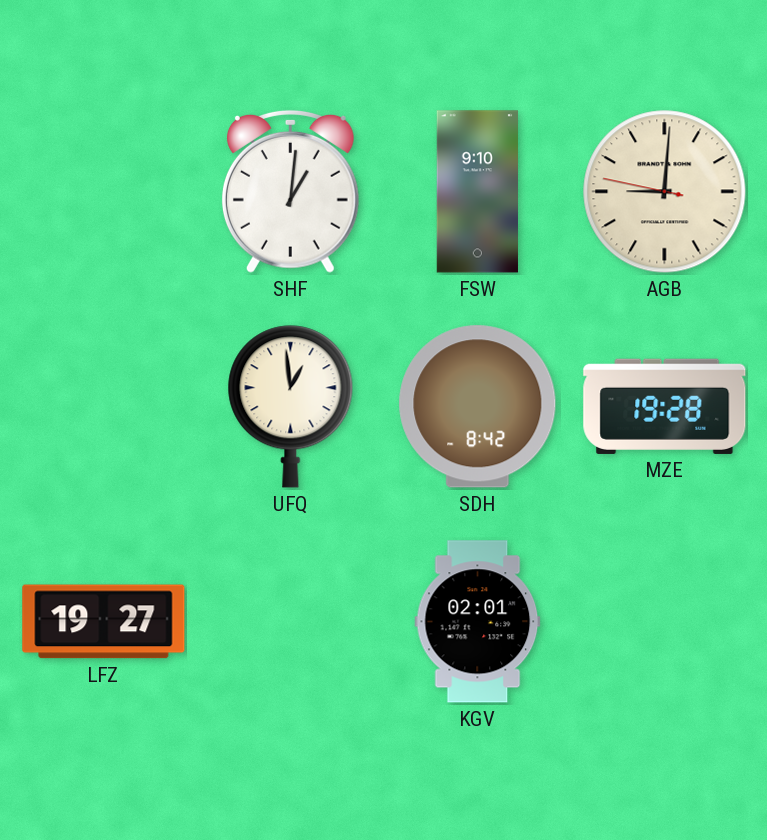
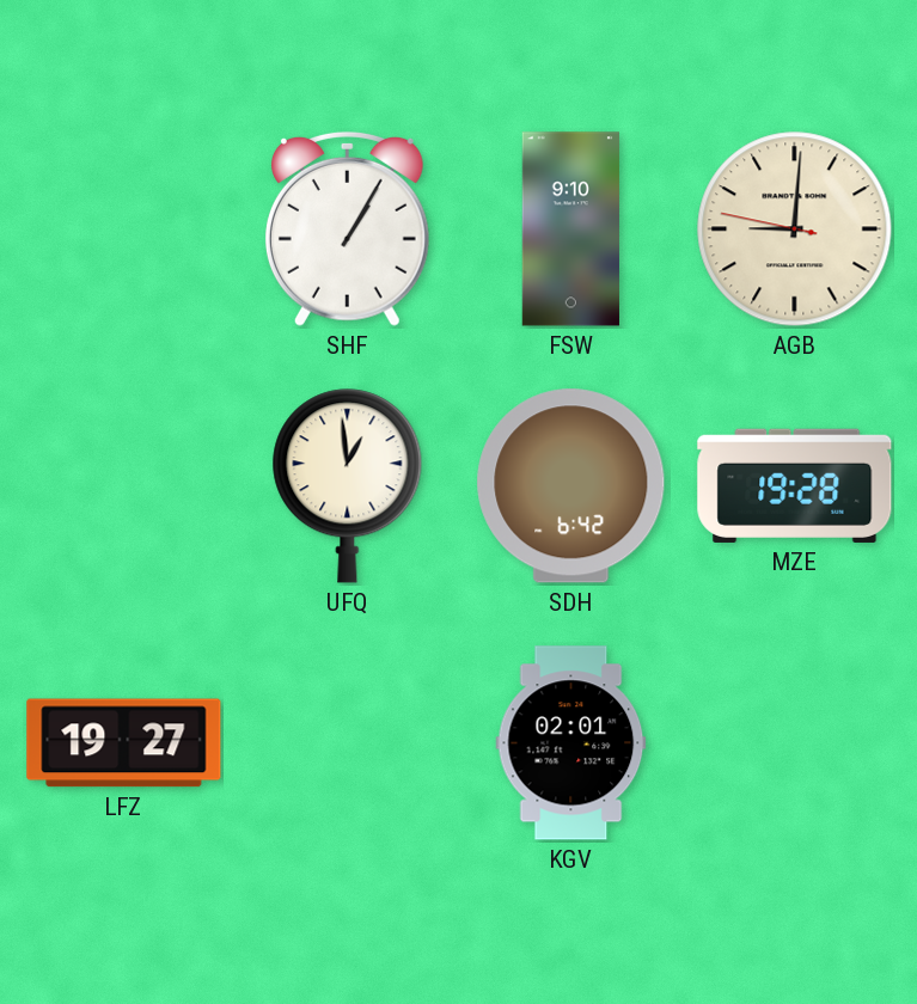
SHF: 1:01 -> 1:05 (347, 228)
SDH: 8:42 -> 6:42 (571, 486)
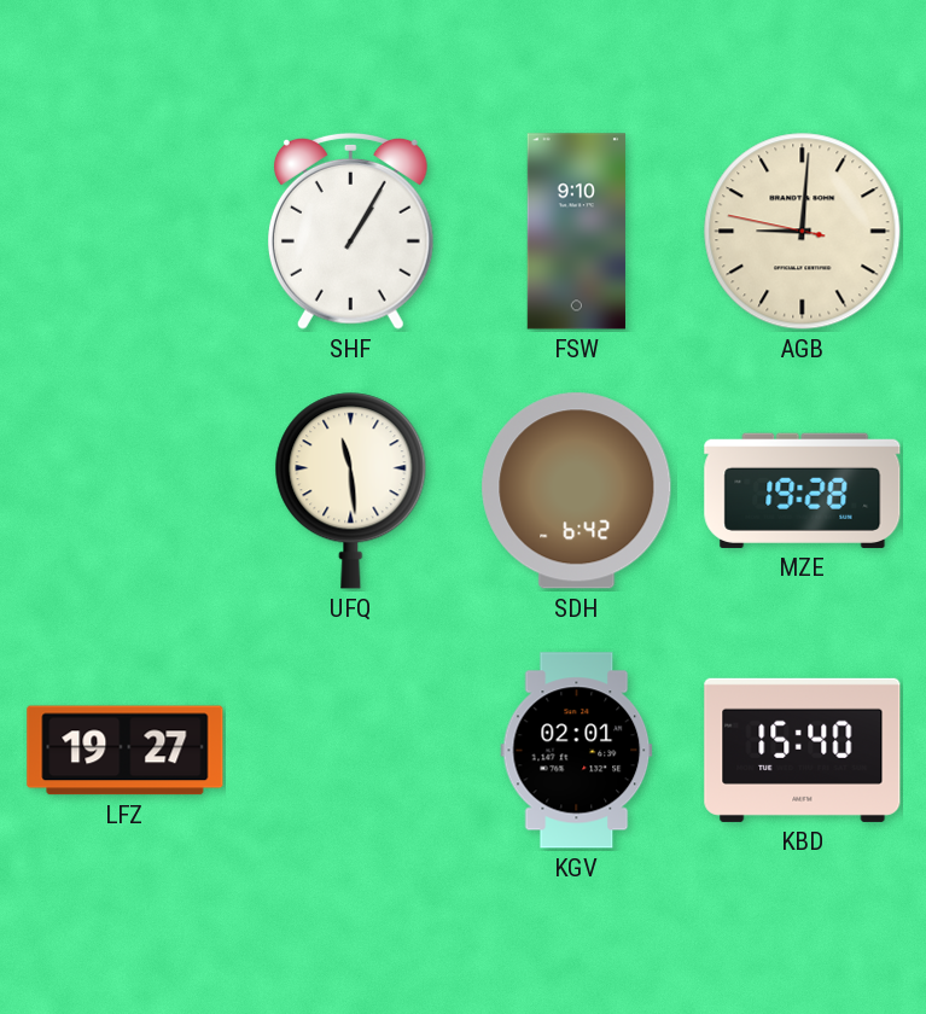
UFQ: 12:59 -> 11:29 (351, 491)
KBD: none -> 15:40 (803, 750)
